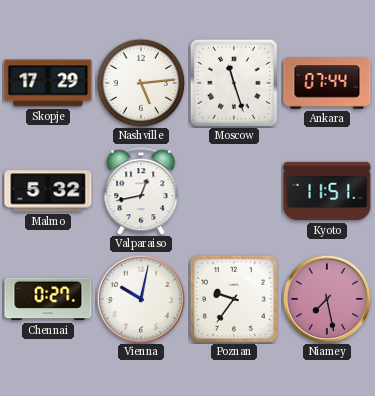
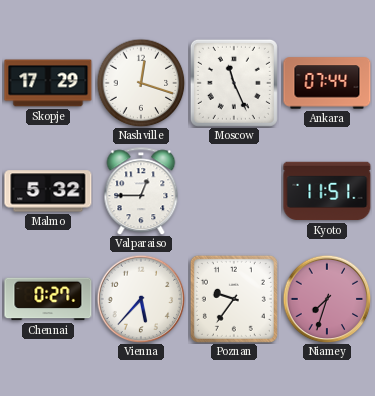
Nashville: 5:14 -> 12:18 (141, 83)
Moscow: 11:27 -> 11:26 (234, 83)
Valparaiso: 12:43 -> 12:45 (141, 191)
Vienna: 10:02 -> 5:37 (141, 299)
Niamey: 7:28 -> 7:33 (327, 299)
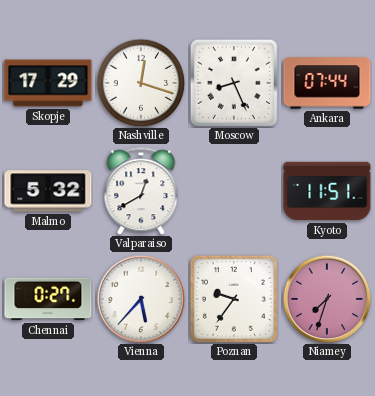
Moscow: 11:26 -> 8:26 (234, 83)
Valparaiso: 12:45 -> 12:40 (141, 191)
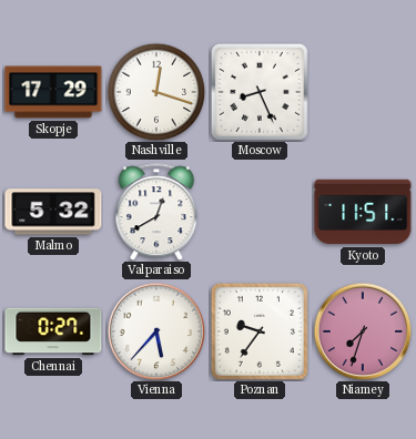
Ankara: 07:44 -> none (327, 83)
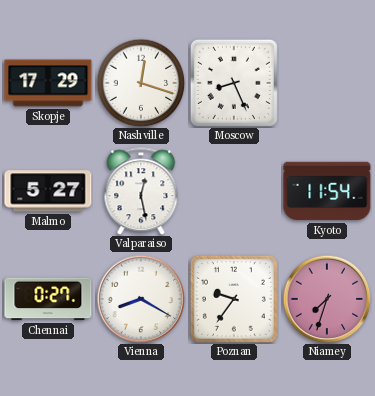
Malmo: 5:32 -> 5:27 (48, 191)
Valparaiso: 12:40 -> 12:28 (141, 191)
Kyoto: 11:51 -> 11:54 (327, 191)
Vienna: 5:37 -> 8:20 (141, 299)
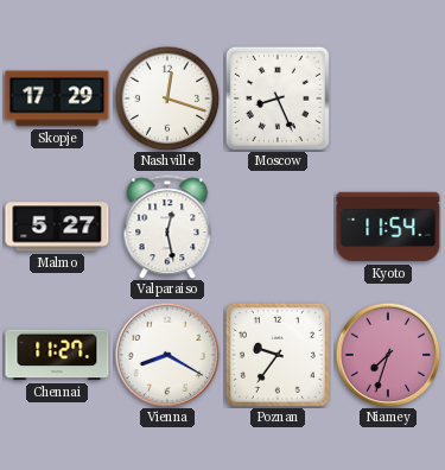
Chennai: 0:27 -> 11:27 (57, 355)
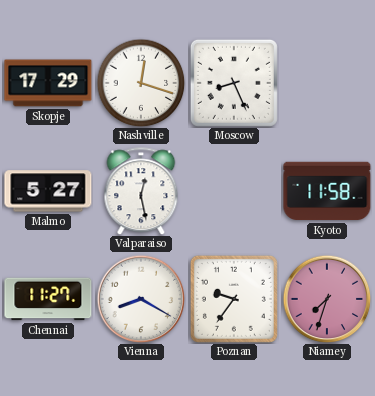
Kyoto: 11:54 -> 11:58 (327, 191)
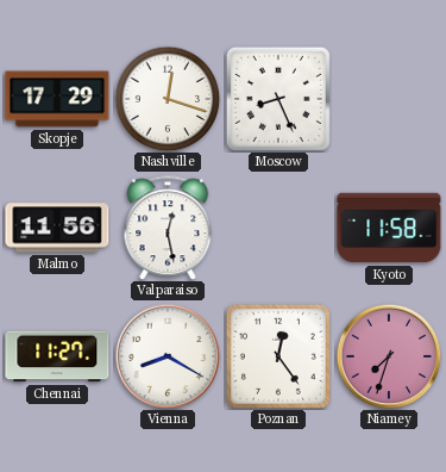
Malmo: 5:27 -> 11:56 (57, 228)
Poznan: 9:36 -> 12:24 (278, 356)
